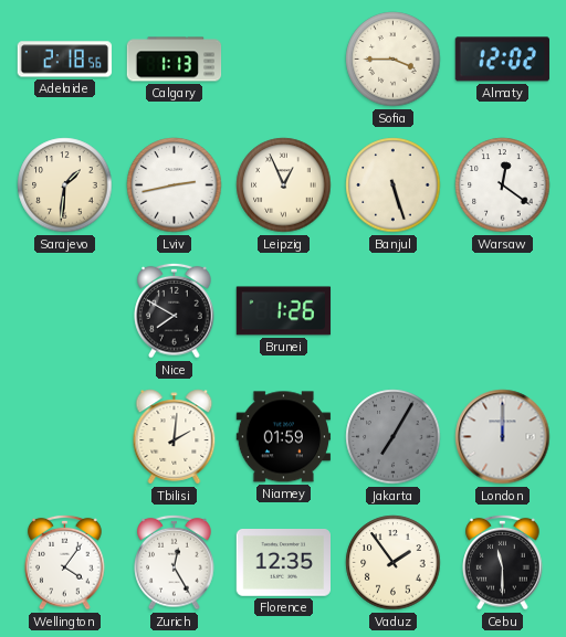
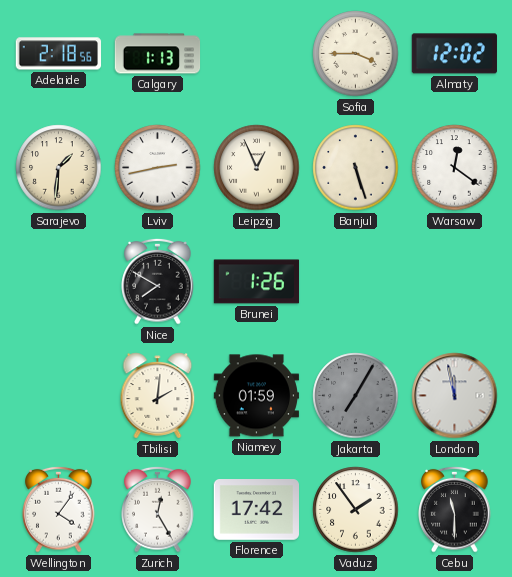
London: 12:00 -> 11:58 (455, 396)
Florence: 12:35 -> 17:42 (256, 510)
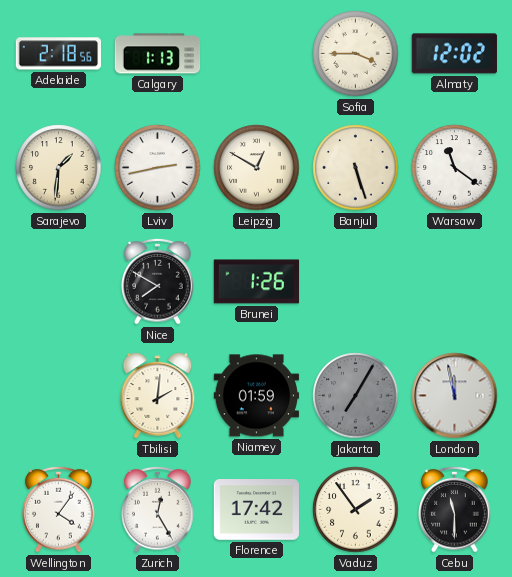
Leipzig: 12:56 -> 12:50 (257, 168)
Warsaw: 12:21 -> 11:21 (455, 168)
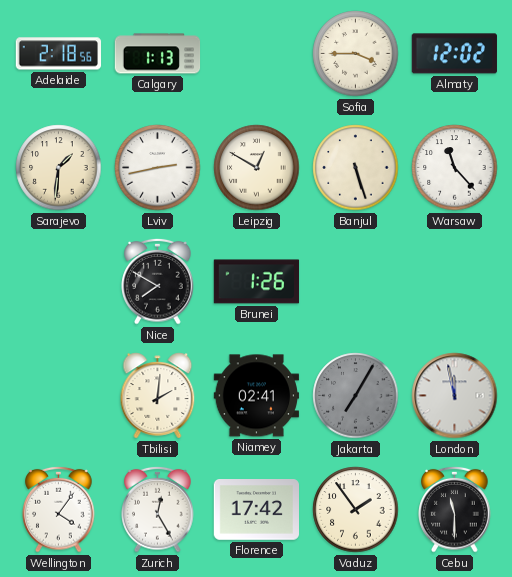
Warsaw: 11:21 -> 11:23 (455, 168)
Niamey: 01:59 -> 02:41 (257, 396)
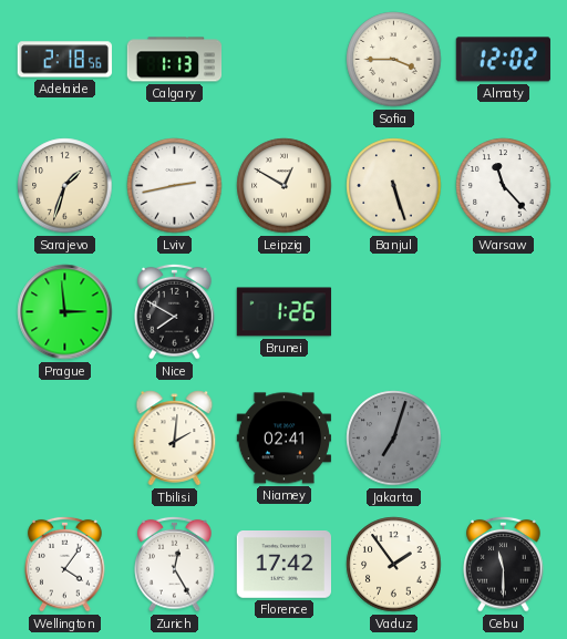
Sarajevo: 1:31 -> 1:33 (65, 186)
Prague: none -> 2:59 (65, 312)
Jakarta: 7:05 -> 7:03 (394, 439)
London: 11:58 -> none (455, 396)
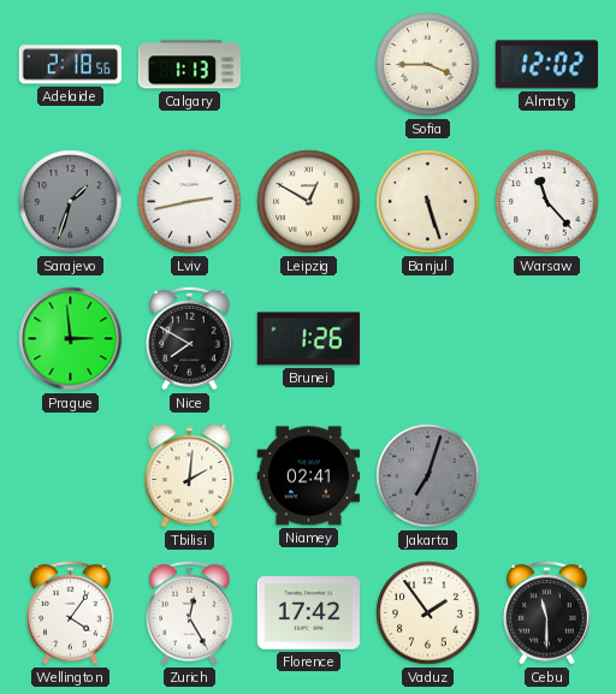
Sarajevo dial: cream -> grey (71, 202)
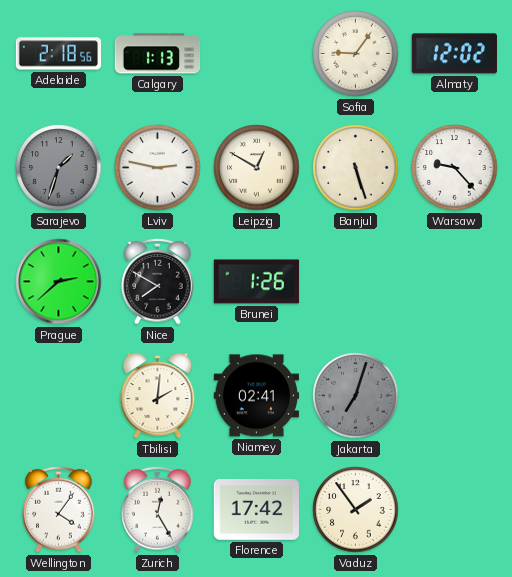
Sofia: 3:45 -> 9:06 (356, 54)
Lviv: 2:43 -> 2:47 (158, 168)
Warsaw: 11:23 -> 9:23 (455, 168)
Prague: 2:59 -> 2:38 (59, 282)
Cebu: 11:30 -> none (547, 612)
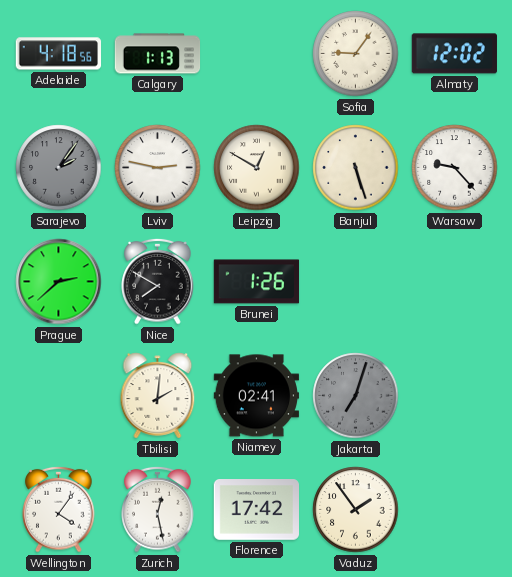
Adelaide: 2:18 -> 4:18 (59, 54)
Sarajevo: 1:33 -> 2:06 (59, 168)
Zurich: 12:25 -> 12:28 (158, 509)
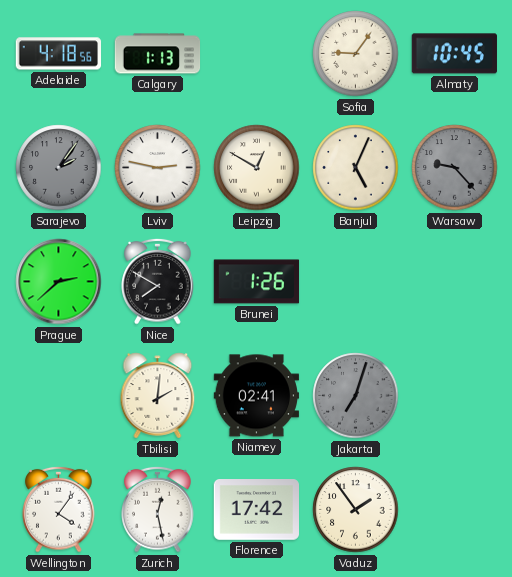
Almaty: 12:02 -> 10:45 (454, 54)
Banjul: 5:27 -> 5:04 (356, 168)
Warsaw dial: white -> grey (455, 168)
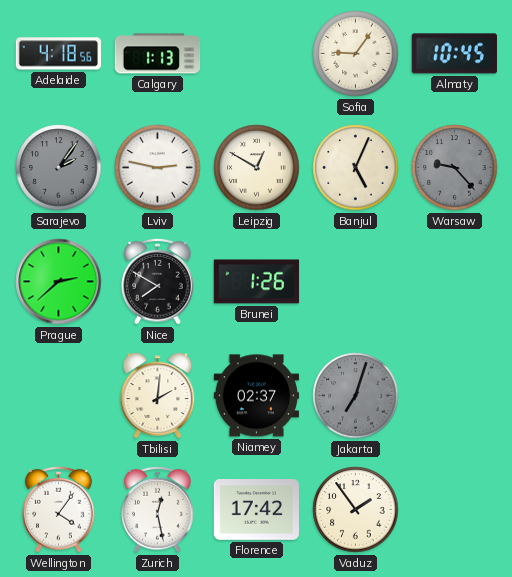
Niamey: 02:41 -> 02:37 (257, 396)
